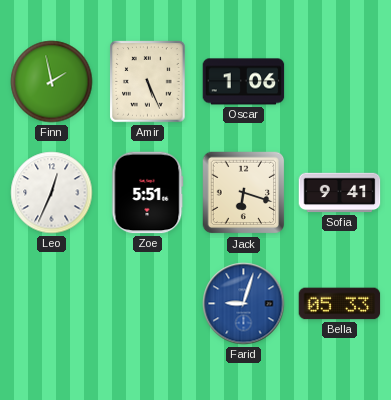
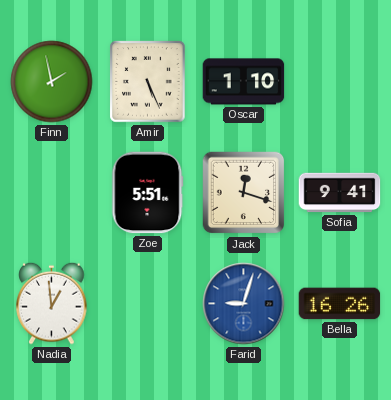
Oscar: 1:06 -> 1:10 (244, 82)
Leo: 12:34 -> none (52, 193)
Jack: 6:18 -> 12:18 (244, 193)
Nadia: none -> 12:59 (52, 303)
Bella: 05:33 -> 16:26 (340, 304)
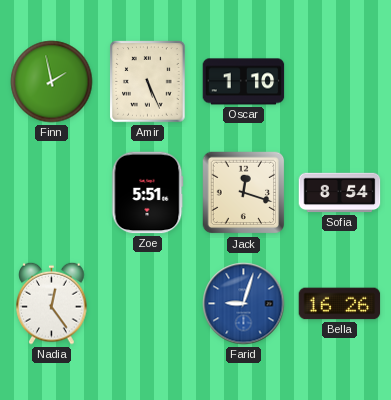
Sofia: 9:41 -> 8:54 (340, 193)
Nadia: 12:59 -> 12:24 (52, 303)
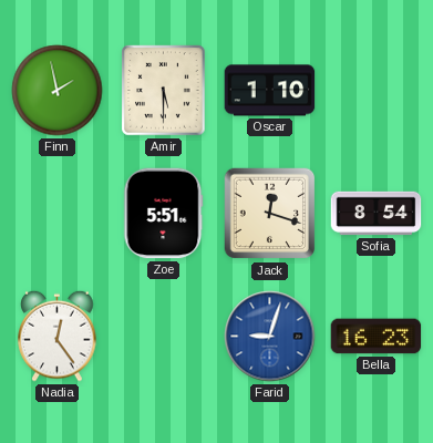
Amir: 5:26 -> 5:30 (164, 91)
Bella: 16:26 -> 16:23 (377, 337)
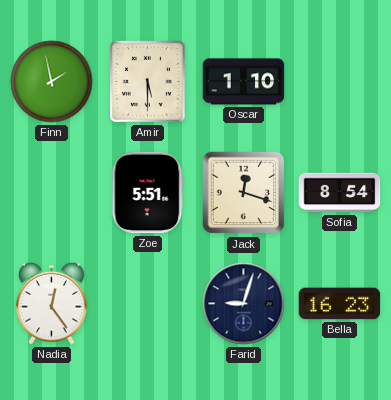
Farid dial: blue -> navy (244, 304)
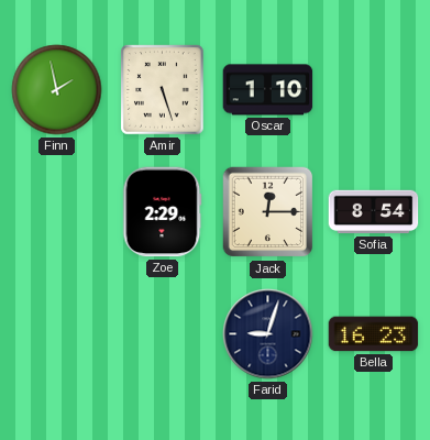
Amir: 5:30 -> 5:27 (163, 90)
Zoe: 5:51 -> 2:29 (162, 212)
Jack: 12:18 -> 12:15 (268, 212)
Nadia: 12:24 -> none (52, 303)
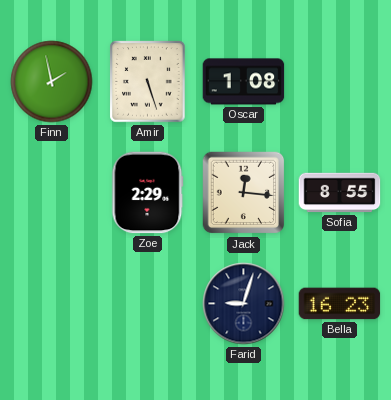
Oscar: 1:10 -> 1:08 (244, 82)
Jack: 12:15 -> 12:16 (244, 193)
Sofia: 8:54 -> 8:55 (340, 193)
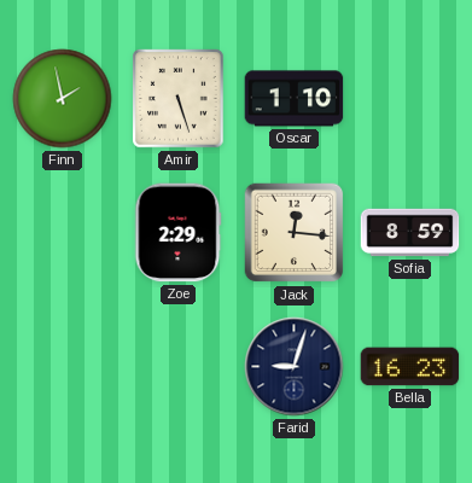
Oscar: 1:08 -> 1:10 (295, 99)
Sofia: 8:55 -> 8:59 (410, 233)
